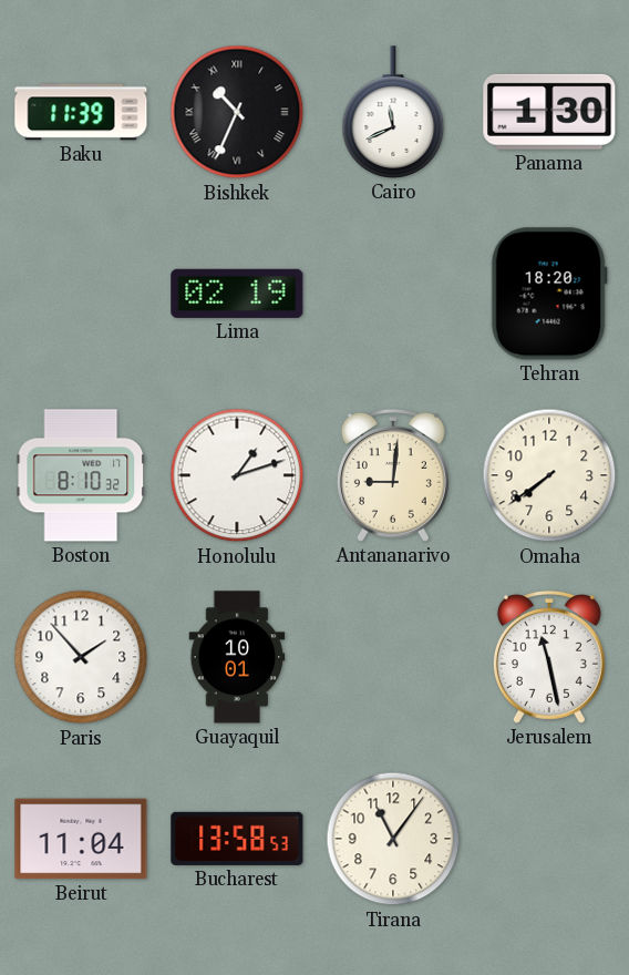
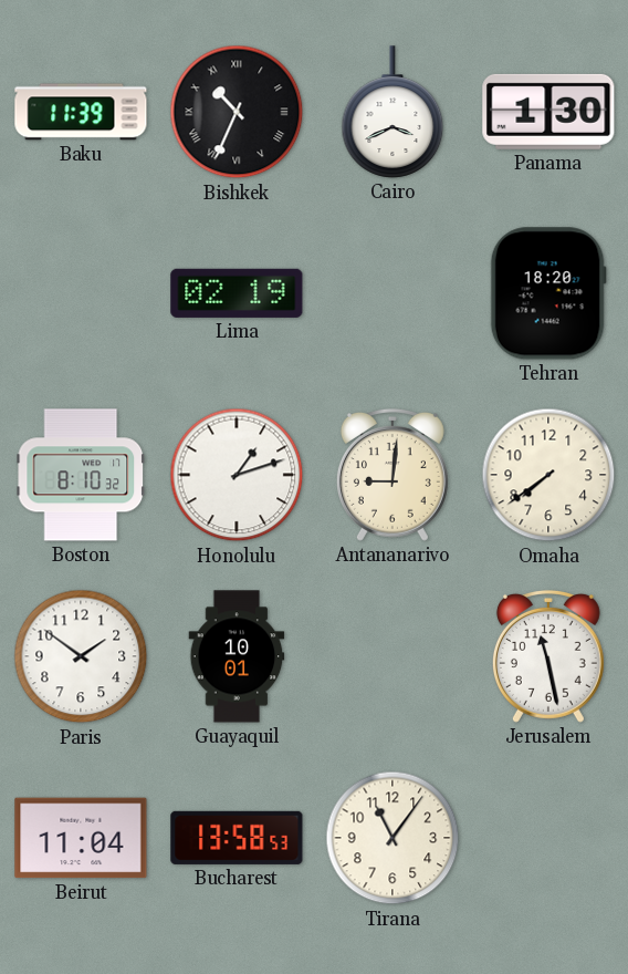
Cairo: 11:41 -> 3:41 (393, 112)
Paris: 1:53 -> 1:51 (81, 656)
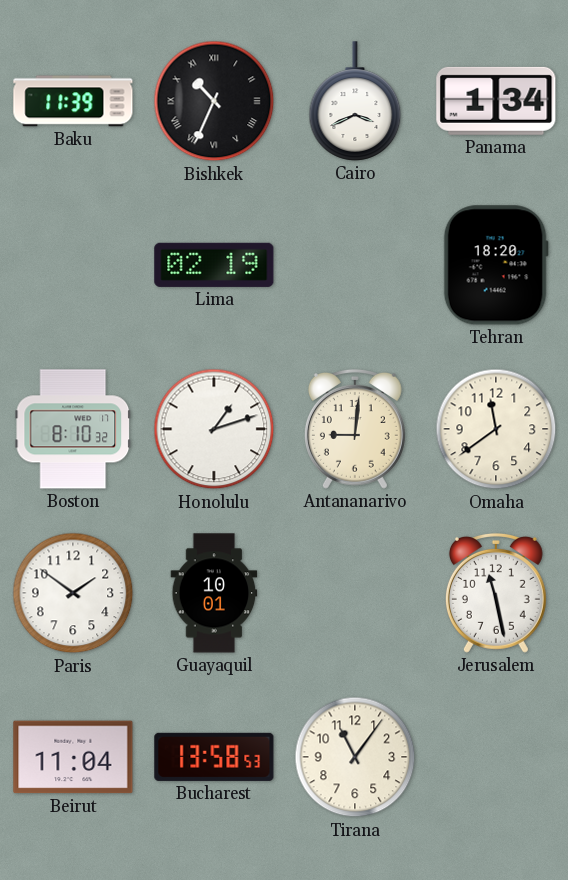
Panama: 1:30 -> 1:34 (496, 101)
Omaha: 7:39 -> 11:39 (496, 429)
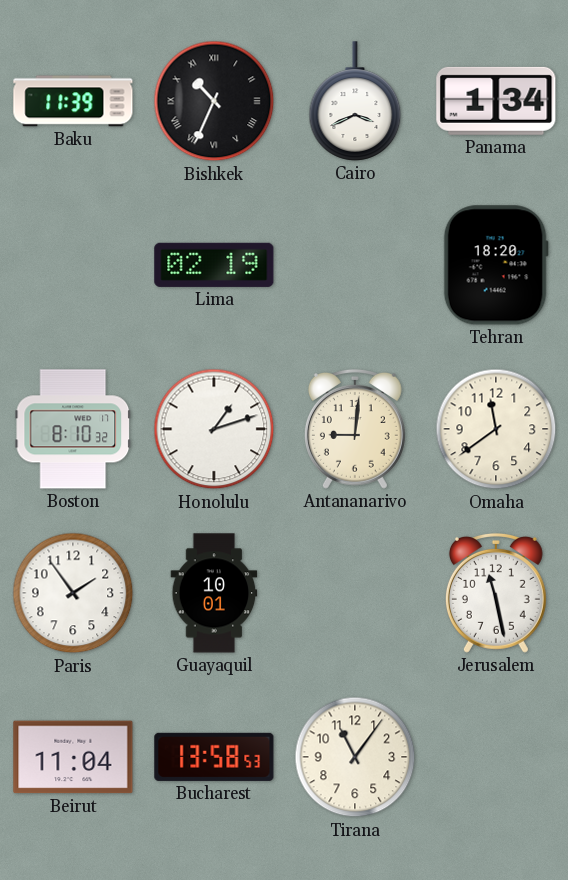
Paris: 1:51 -> 1:54 (73, 593)
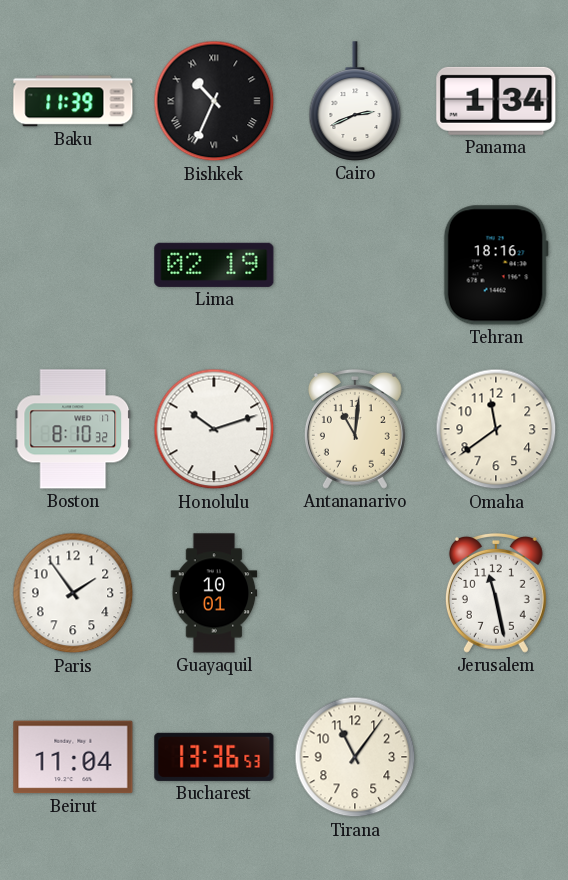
Cairo: 3:41 -> 2:41 (355, 101)
Tehran: 18:20 -> 18:16 (496, 265)
Honolulu: 1:12 -> 10:12 (214, 429)
Antananarivo: 9:01 -> 11:01 (355, 429)
Bucharest: 13:58 -> 13:36 (214, 757)
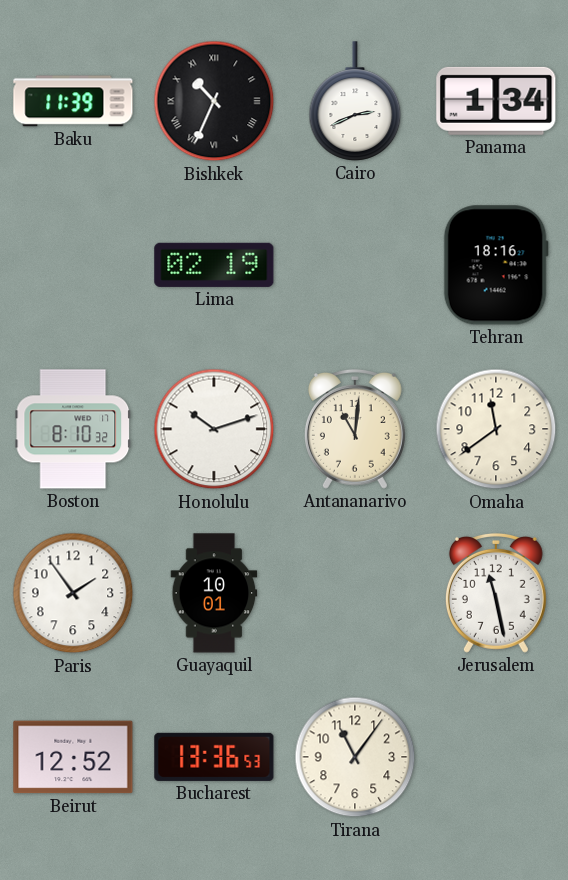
Beirut: 11:04 -> 12:52 (73, 757)
